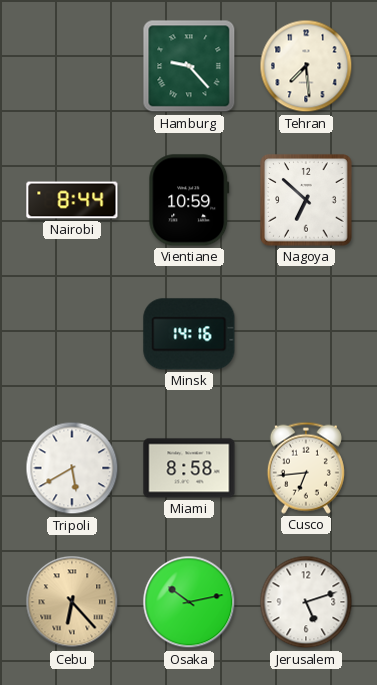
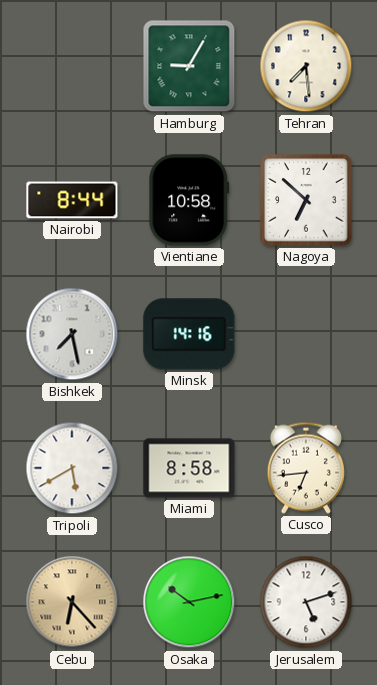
Hamburg: 9:23 -> 9:05 (189, 66)
Vientiane: 10:59 -> 10:58 (189, 200)
Bishkek: none -> 7:28 (72, 334)
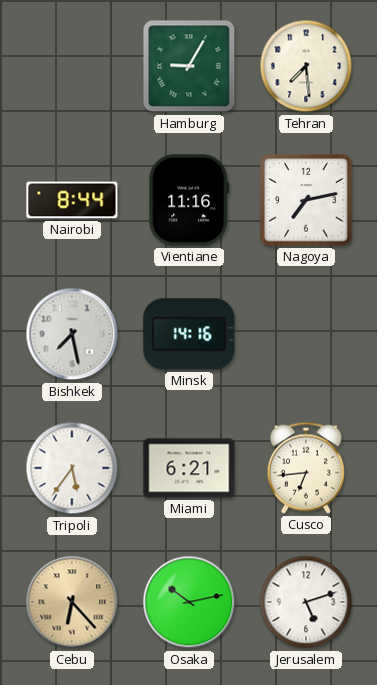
Vientiane: 10:58 -> 11:16 (189, 200)
Nagoya: 6:52 -> 7:13 (306, 200)
Tripoli: 5:40 -> 5:36 (72, 468)
Miami: 8:58 -> 6:21 (189, 468)
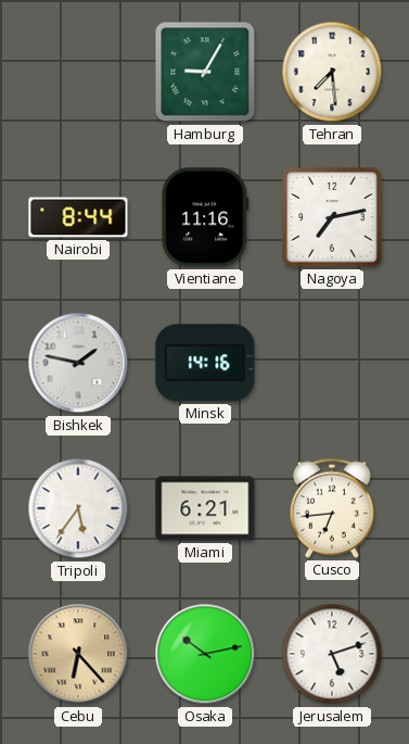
Bishkek: 7:28 -> 1:47 (78, 363)
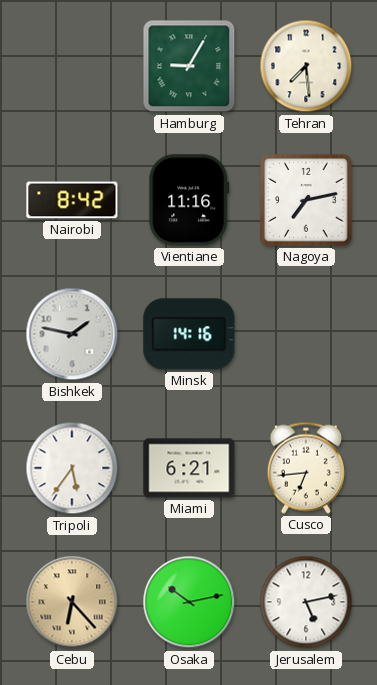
Nairobi: 8:44 -> 8:42 (72, 200)
Jerusalem: 5:12 -> 5:13 (306, 602)
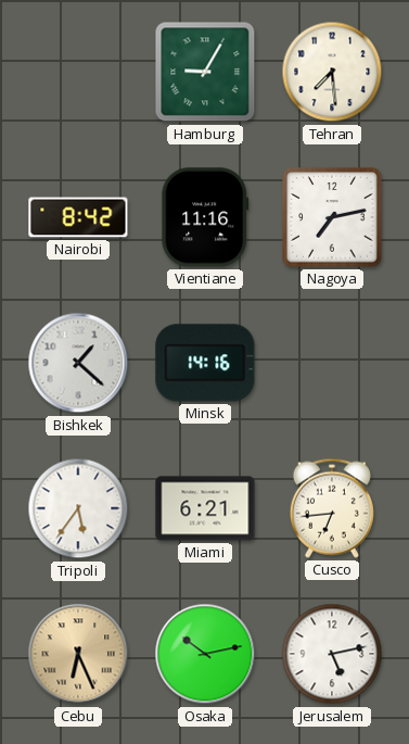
Bishkek: 1:47 -> 1:22 (78, 363)
Cebu: 6:23 -> 6:26 (78, 654)
